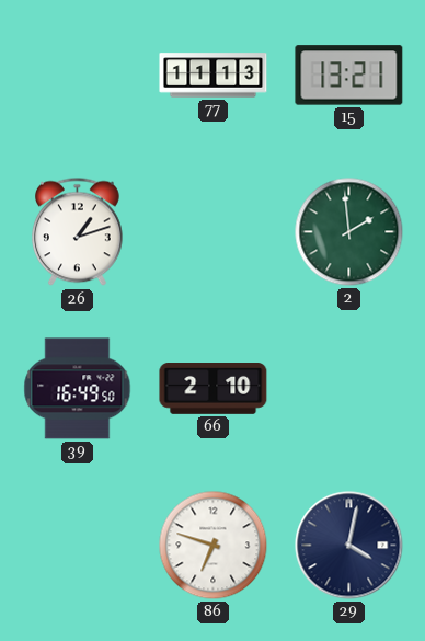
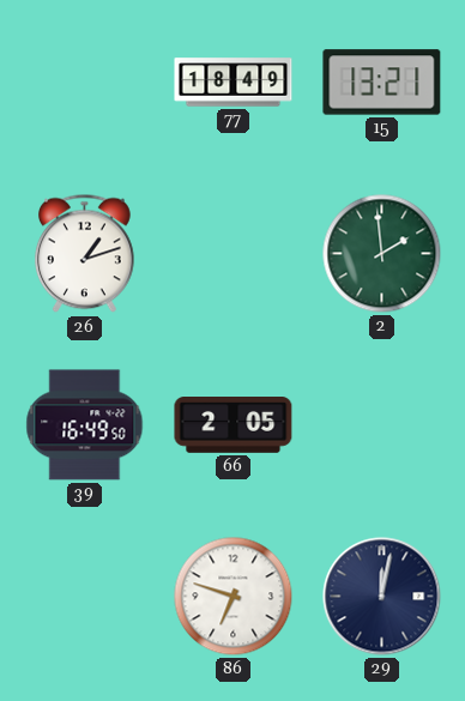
77: 11:13 -> 18:49 (234, 83)
66: 2:10 -> 2:05 (234, 425)
29: 4:02 -> 12:02 (382, 597)
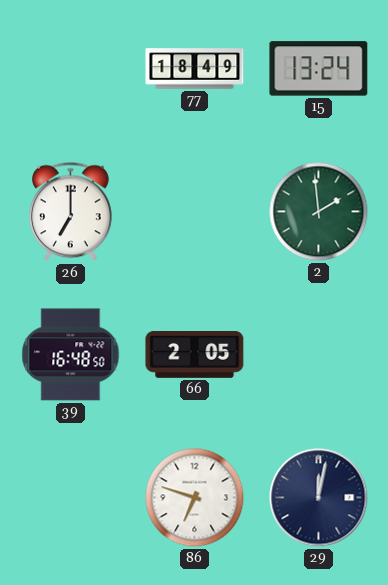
15: 13:21 -> 13:24 (319, 69)
26: 1:12 -> 7:00 (71, 212)
39: 16:49 -> 16:48 (71, 355)
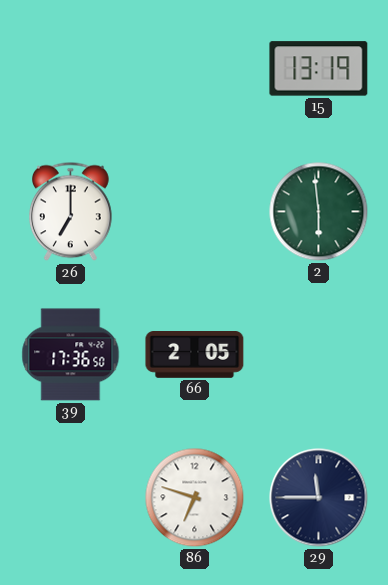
77: 18:49 -> none (195, 69)
15: 13:24 -> 13:19 (319, 69)
2: 1:59 -> 5:59 (319, 212)
39: 16:48 -> 17:36 (71, 355)
29: 12:02 -> 11:45 (319, 498)
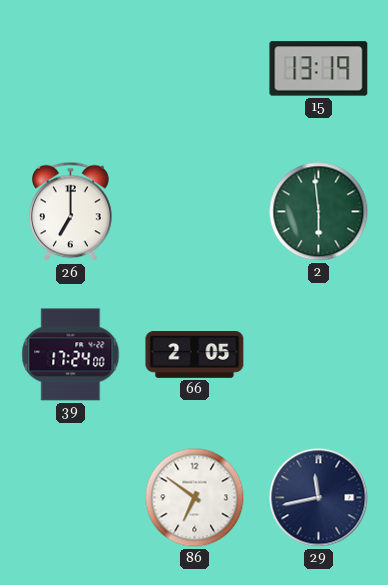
39: 17:36 -> 17:24 (71, 355)
86: 6:48 -> 6:51 (195, 498)
29: 11:45 -> 11:43 (319, 498)
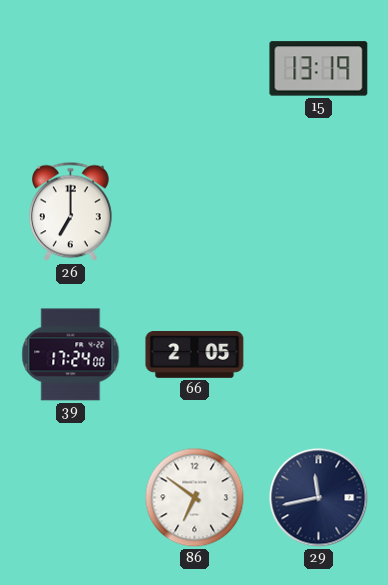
2: 5:59 -> none (319, 212)
